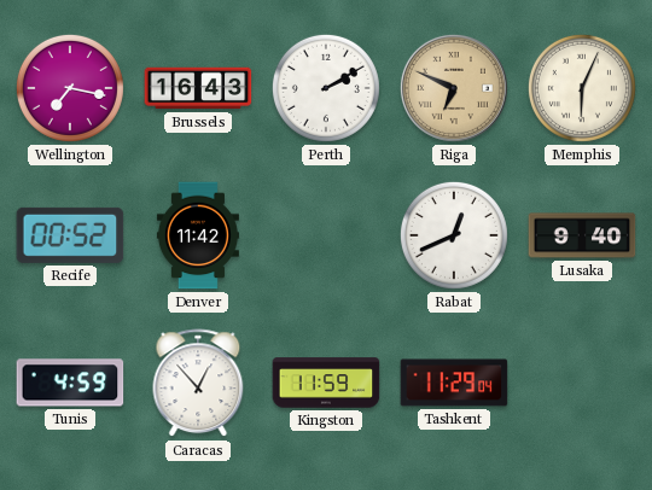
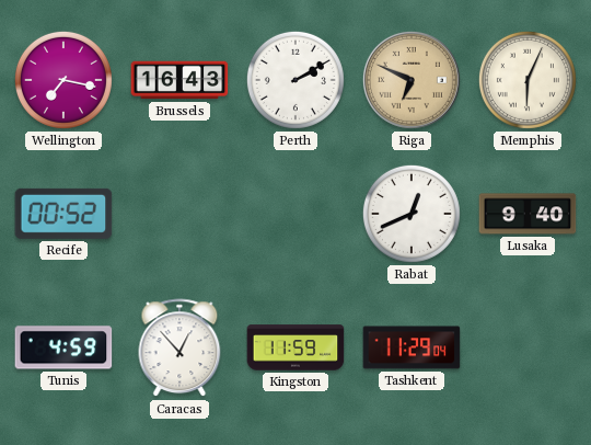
Denver: 11:42 -> none (198, 235)
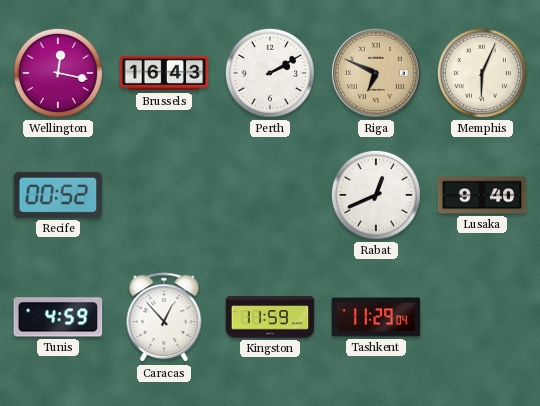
Wellington: 7:17 -> 12:17 (58, 73)
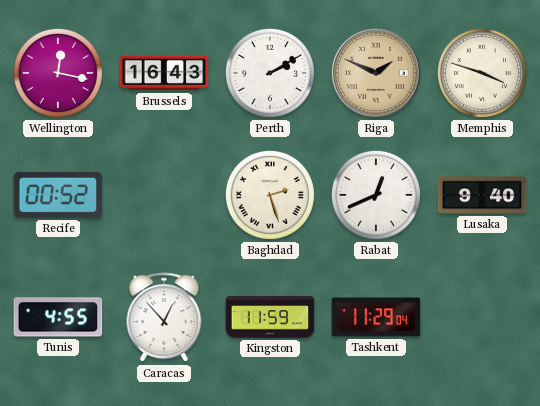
Riga: 6:49 -> 1:49 (376, 73)
Memphis: 6:04 -> 3:48 (482, 73)
Baghdad: none -> 2:27 (270, 195)
Tunis: 4:59 -> 4:55 (58, 317)
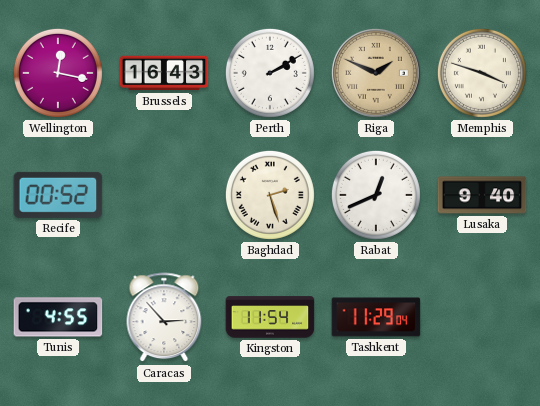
Caracas: 12:53 -> 2:53 (164, 318)
Kingston: 11:59 -> 11:54 (270, 317)
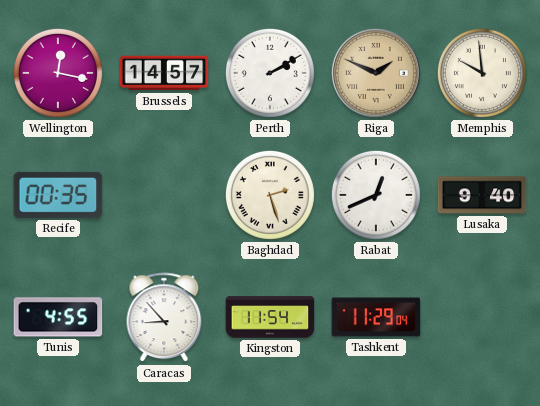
Brussels: 16:43 -> 14:57 (164, 73)
Memphis: 3:48 -> 9:59 (482, 73)
Recife: 00:52 -> 00:35 (58, 195)
Caracas: 2:53 -> 8:53 (164, 318)
